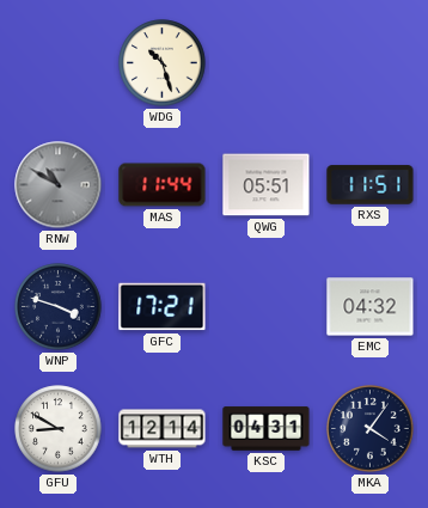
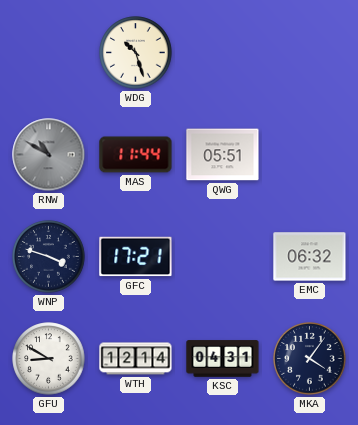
RXS: 11:51 -> none (371, 185)
EMC: 04:32 -> 06:32 (310, 257)
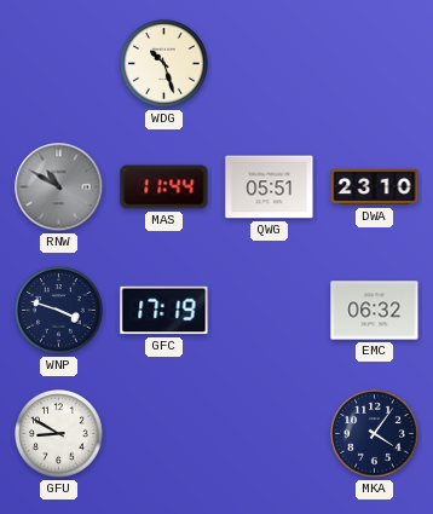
DWA: none -> 23:10 (375, 187)
GFC: 17:21 -> 17:19 (164, 311)
WTH: 12:14 -> none (136, 359)
KSC: 04:31 -> none (223, 359)
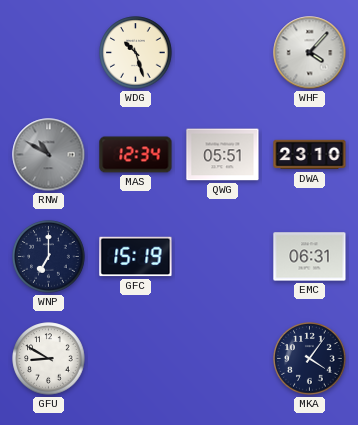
WHF: none -> 4:07 (310, 53)
MAS: 11:44 -> 12:34 (136, 155)
WNP: 3:48 -> 7:00 (49, 257)
GFC: 17:19 -> 15:19 (136, 257)
EMC: 06:32 -> 06:31 (310, 257)
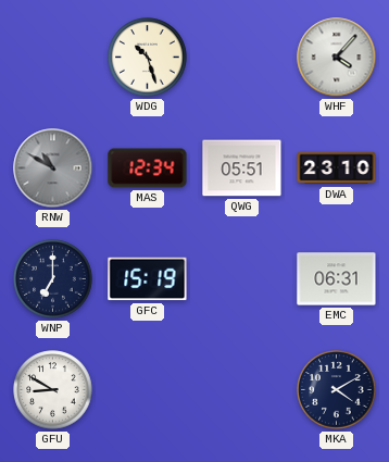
MKA: 4:06 -> 4:10 (337, 390)
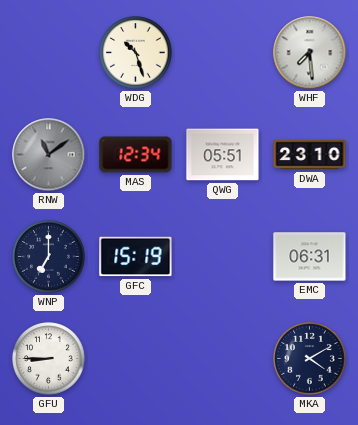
WHF: 4:07 -> 7:29 (310, 53)
RNW: 10:50 -> 11:09 (49, 155)
GFU: 8:50 -> 8:45 (49, 359)
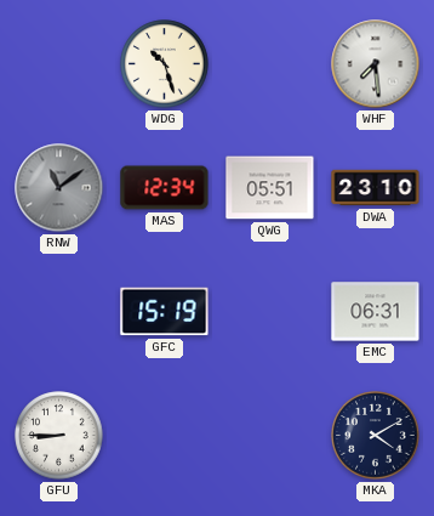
WNP: 7:00 -> none (49, 257)
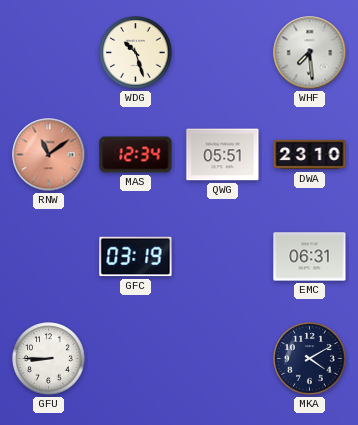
RNW dial: grey -> salmon (49, 155)
GFC: 15:19 -> 03:19 (136, 257)
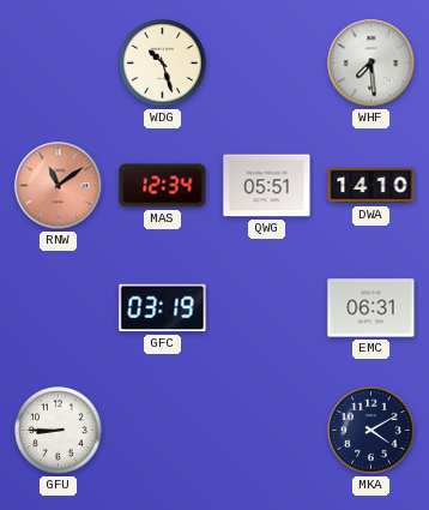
DWA: 23:10 -> 14:10 (371, 186)
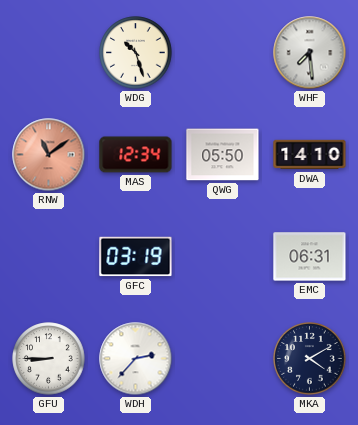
QWG: 05:51 -> 05:50 (223, 155)
WDH: none -> 2:37 (136, 359)
